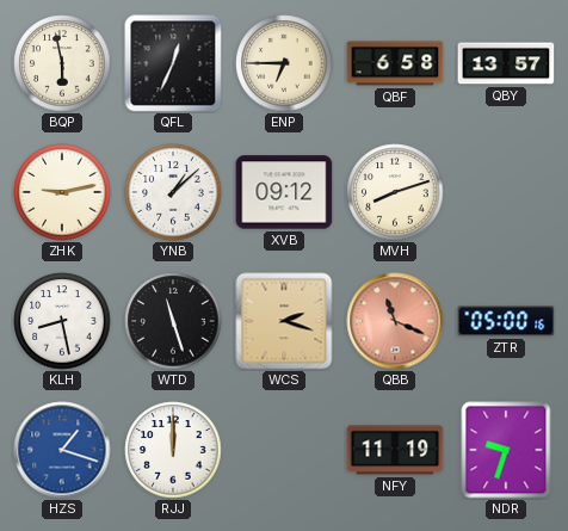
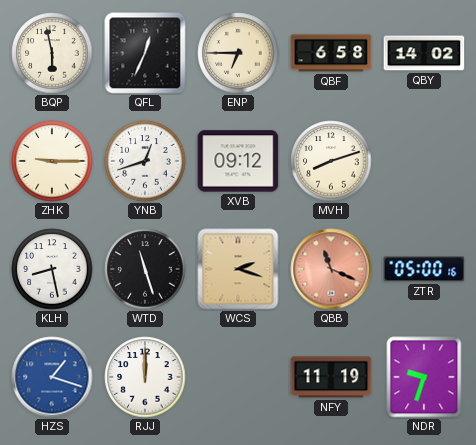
QBY: 13:57 -> 14:02 (424, 53)
ZHK: 9:13 -> 9:15 (52, 161)
YNB: 1:08 -> 12:42 (145, 161)
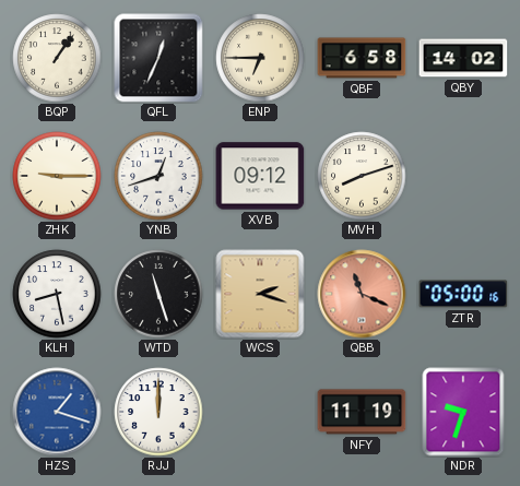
BQP: 5:58 -> 1:06 (57, 58)
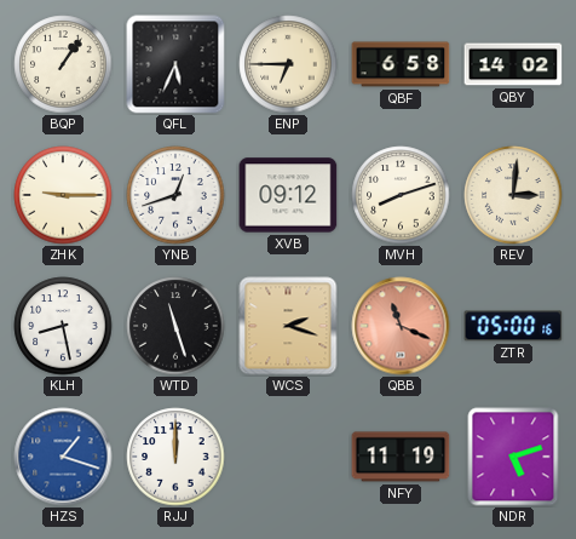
QFL: 12:34 -> 5:34 (175, 64)
REV: none -> 3:01 (513, 195)
NDR: 9:33 -> 5:12 (513, 457)
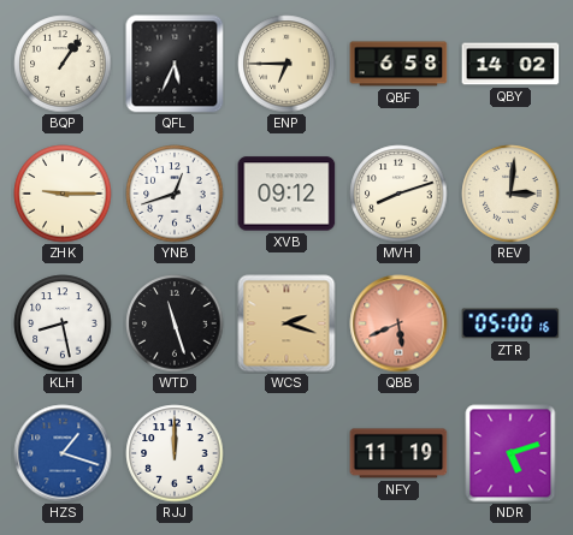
QBB: 11:19 -> 5:41 (398, 323)
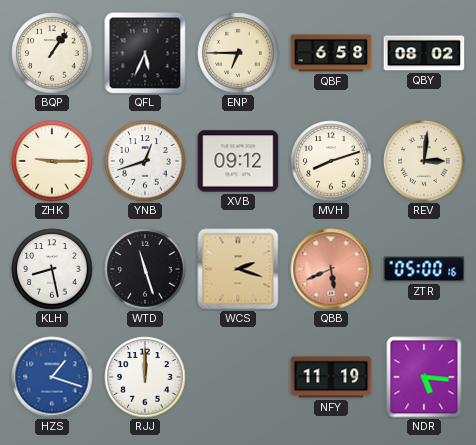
QBY: 14:02 -> 08:02 (424, 53)
NDR: 5:12 -> 5:16 (424, 377)
